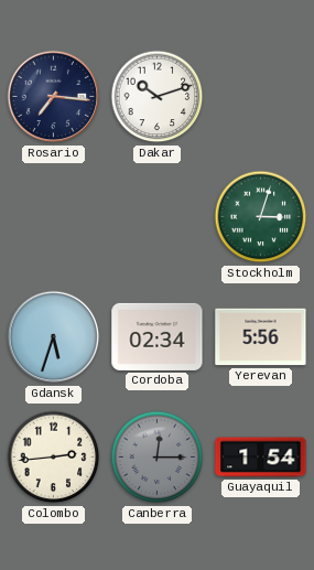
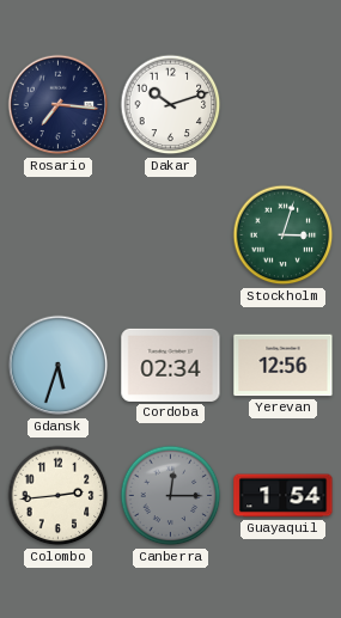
Yerevan: 5:56 -> 12:56 (284, 366)
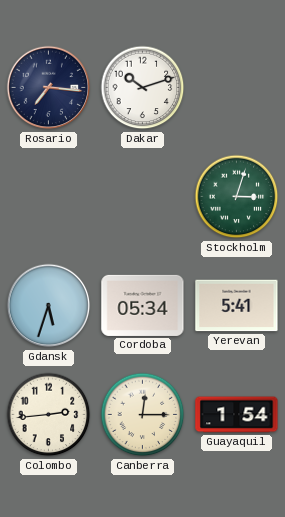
Cordoba: 02:34 -> 05:34 (143, 305)
Yerevan: 12:56 -> 5:41 (237, 306)
Canberra dial: grey -> cream (143, 415)
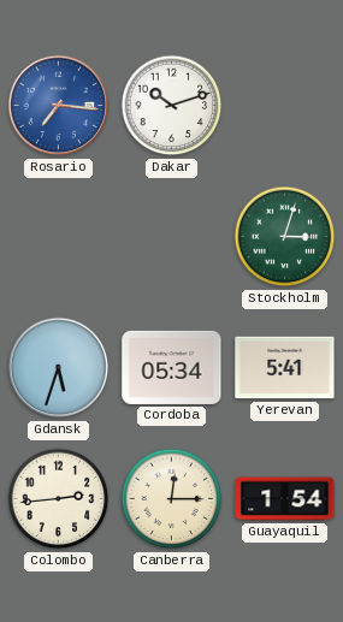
Rosario dial: navy -> blue (59, 106)
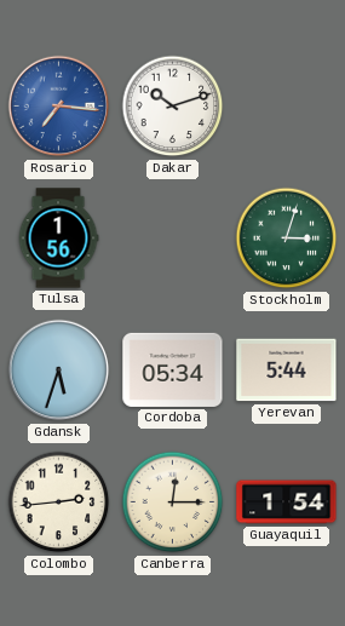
Tulsa: none -> 1:56 (58, 239)
Yerevan: 5:41 -> 5:44 (287, 371)
